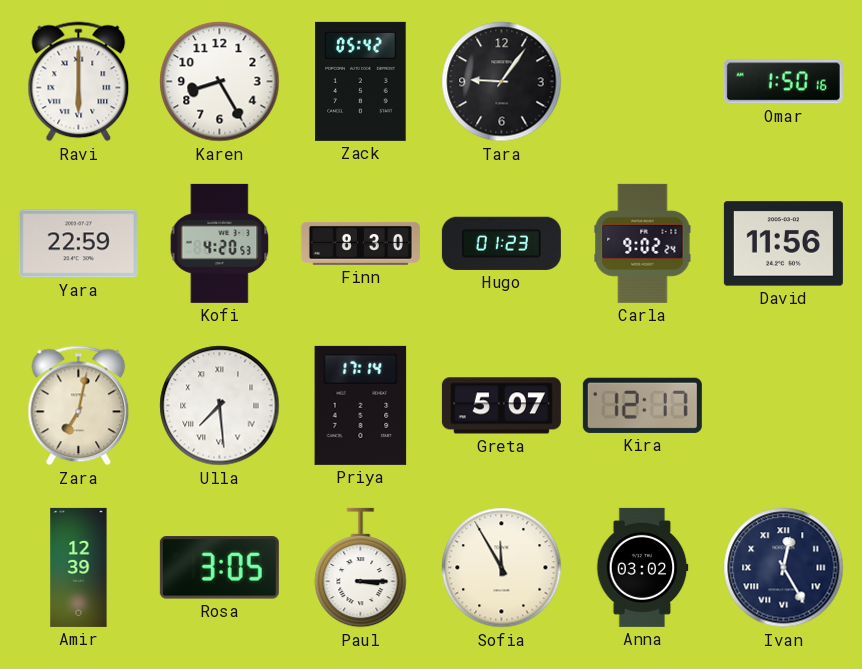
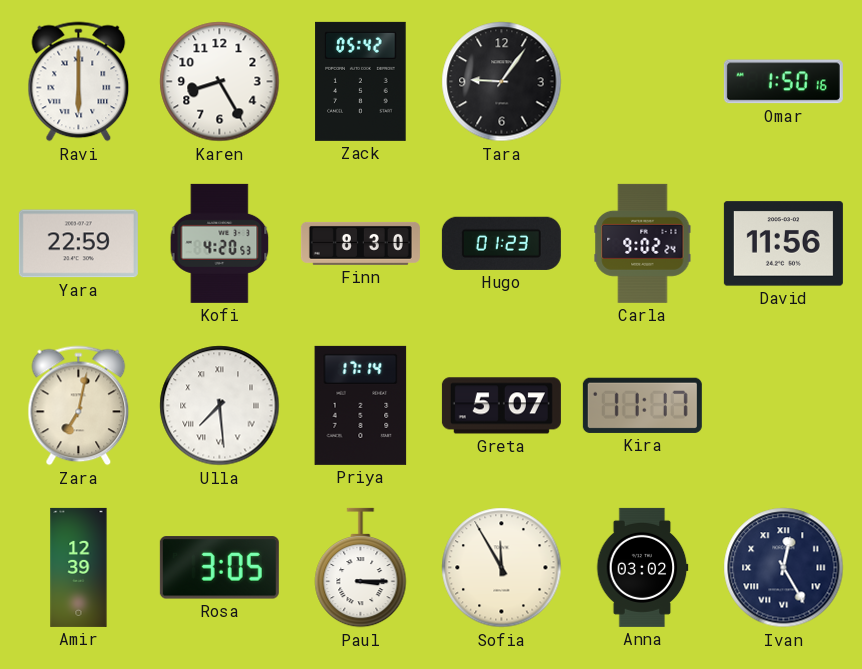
Kira: 12:17 -> 11:17 (642, 405)
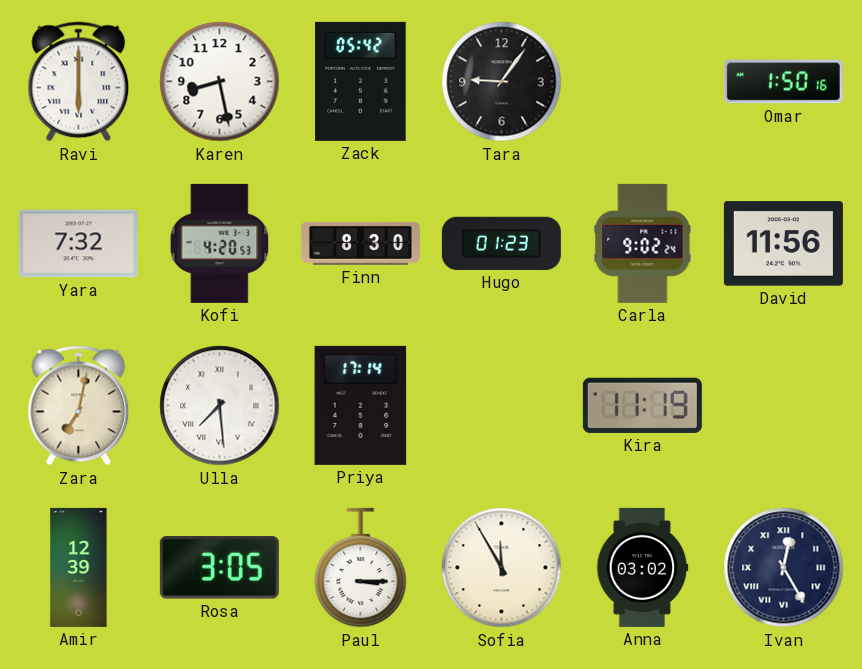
Karen: 8:25 -> 8:28 (220, 82)
Yara: 22:59 -> 7:32 (78, 244)
Greta: 5:07 -> none (501, 406)
Kira: 11:17 -> 11:19 (642, 405)
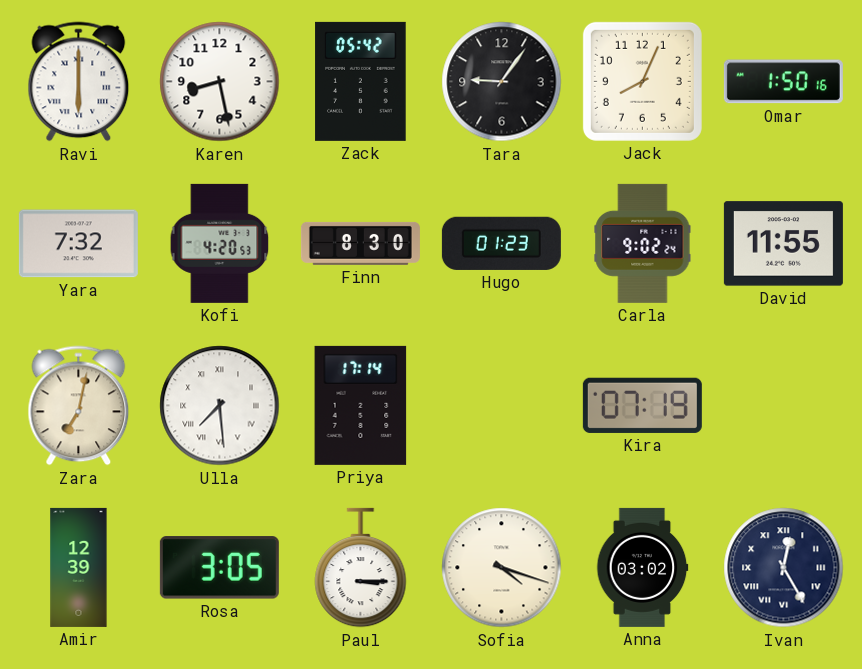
Jack: none -> 8:04 (642, 81)
David: 11:56 -> 11:55 (783, 244)
Kira: 11:19 -> 07:19 (642, 405)
Sofia: 11:55 -> 4:18 (502, 568)
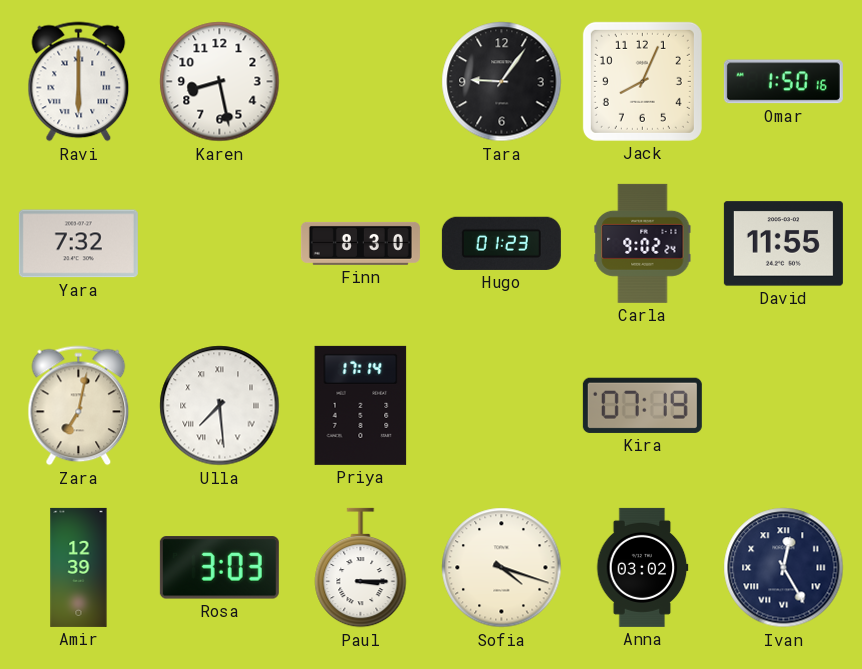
Zack: 05:42 -> none (361, 81)
Kofi: 4:20 -> none (220, 243)
Rosa: 3:05 -> 3:03 (219, 568)
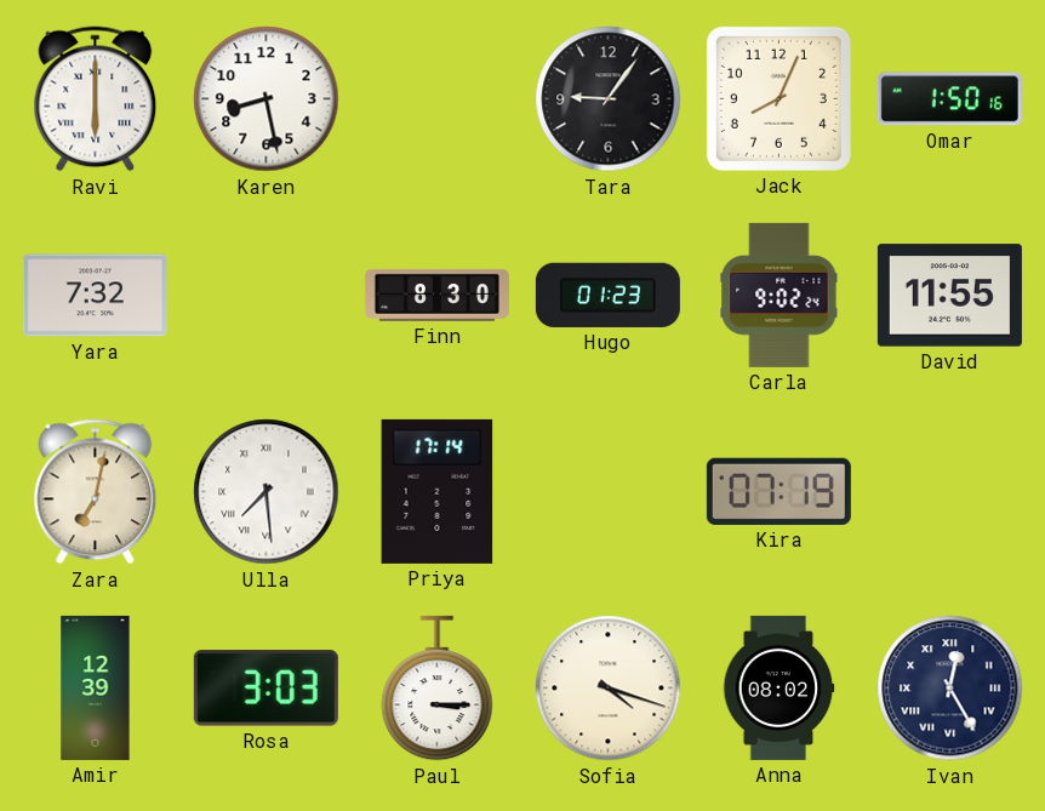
Anna: 03:02 -> 08:02 (778, 687)
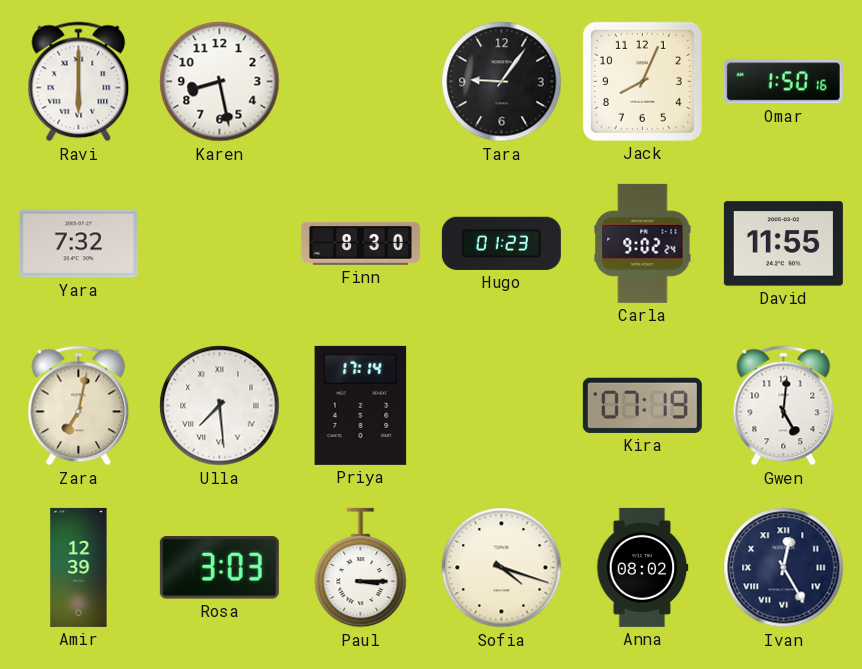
Gwen: none -> 5:01 (784, 406)
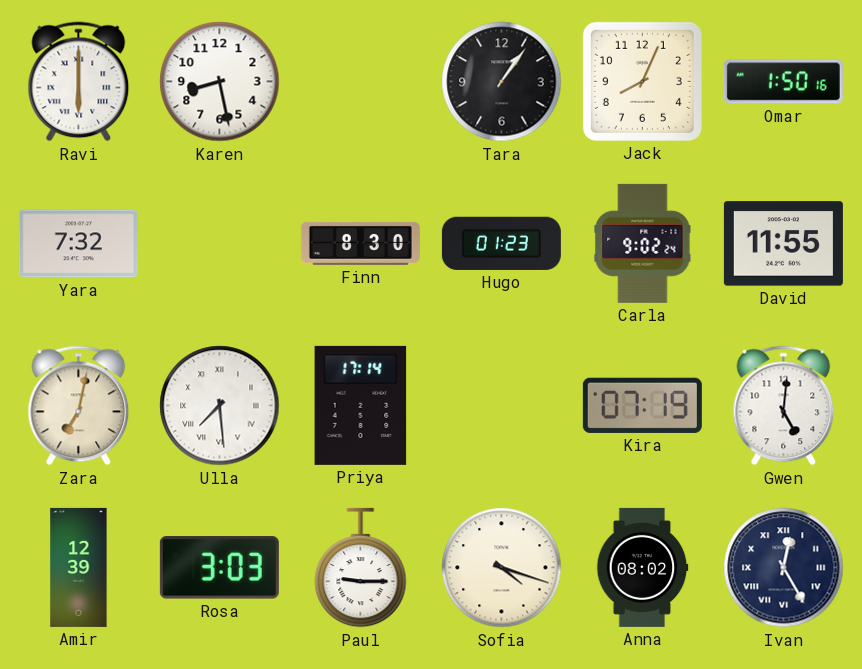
Tara: 9:06 -> 1:06 (502, 82)
Paul: 3:15 -> 9:15 (361, 568)
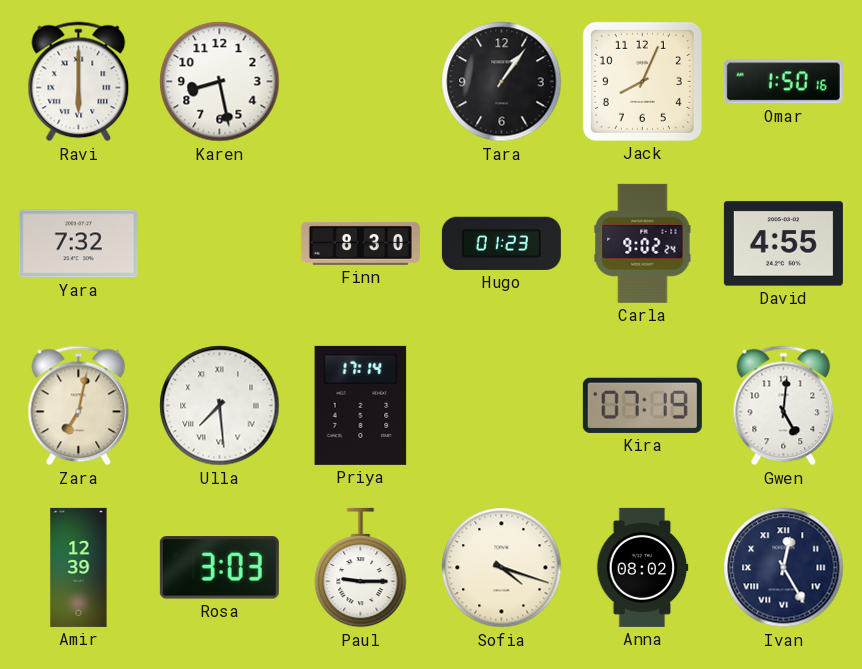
David: 11:55 -> 4:55 (783, 244)
